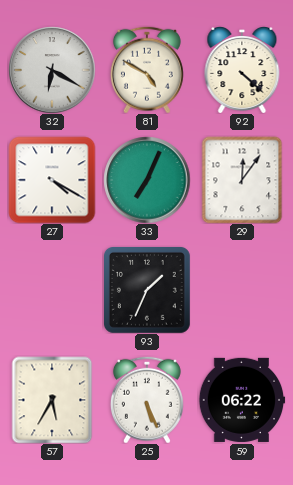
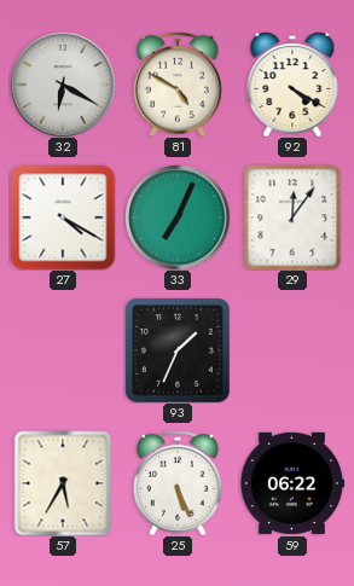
92: 4:22 -> 4:20 (292, 85)
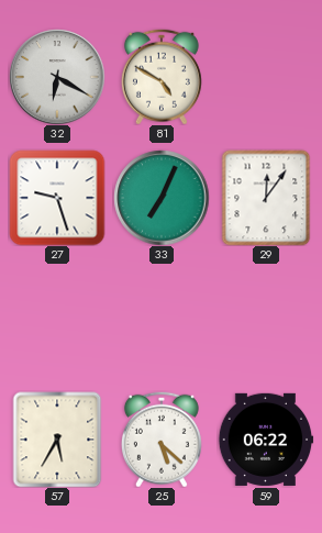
92: 4:20 -> none (292, 85)
27: 4:20 -> 9:27 (57, 198)
93: 1:34 -> none (178, 350)
25: 5:26 -> 5:22 (162, 440)
